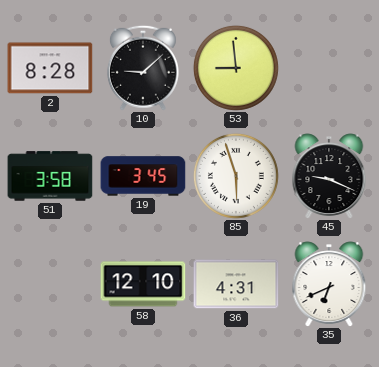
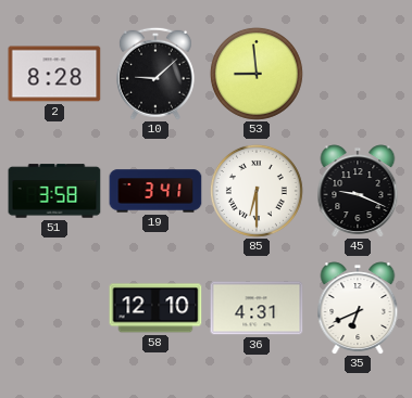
19: 3:45 -> 3:41 (155, 191)
85: 5:57 -> 6:30 (257, 191)
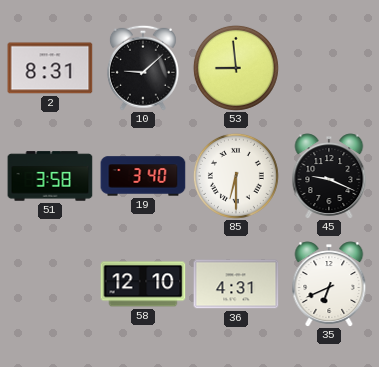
2: 8:28 -> 8:31 (50, 68)
19: 3:41 -> 3:40 (143, 176)
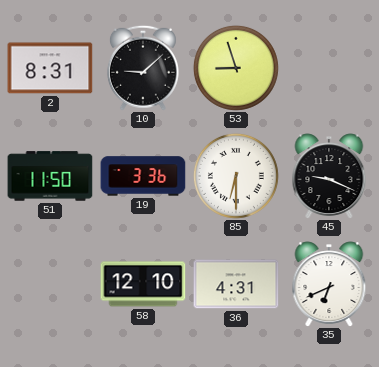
53: 8:59 -> 8:57 (236, 68)
51: 3:58 -> 11:50 (50, 176)
19: 3:40 -> 3:36 (143, 176)
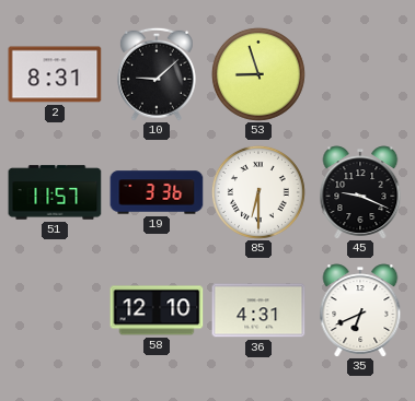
51: 11:50 -> 11:57 (55, 192)
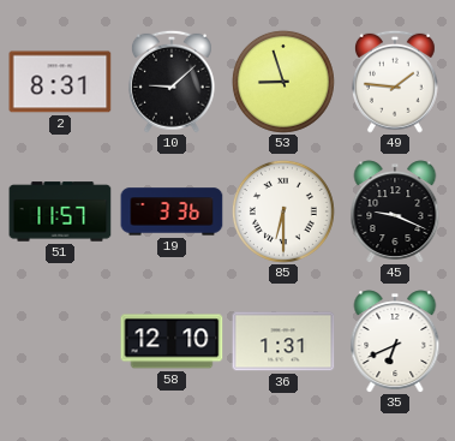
49: none -> 1:46 (395, 82)
36: 4:31 -> 1:31 (283, 341)
